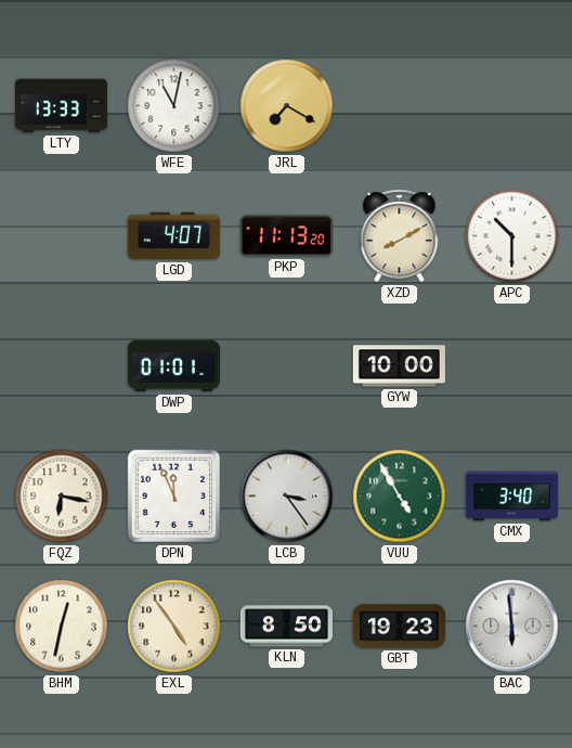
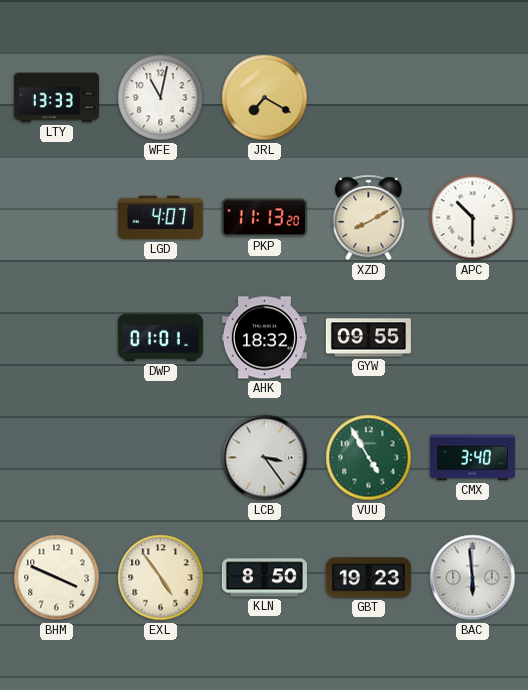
AHK: none -> 18:32 (264, 338)
GYW: 10:00 -> 09:55 (368, 338)
FQZ: 6:17 -> none (62, 496)
DPN: 11:56 -> none (174, 496)
BHM: 12:32 -> 3:49 (57, 578)
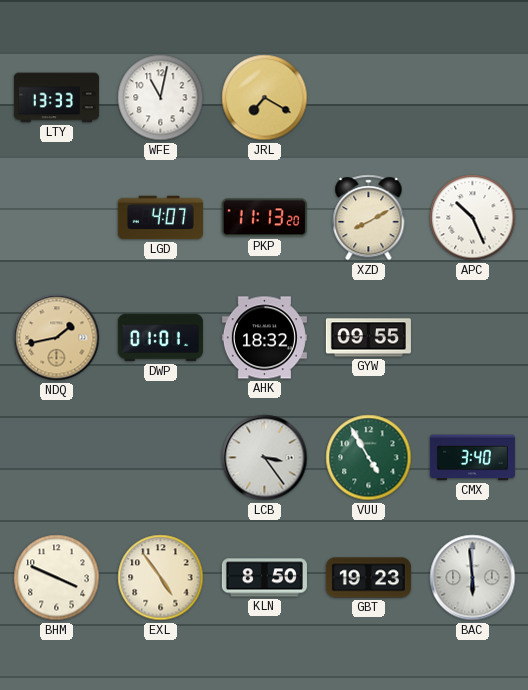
APC: 10:30 -> 10:26 (473, 218)
NDQ: none -> 1:43 (57, 338)
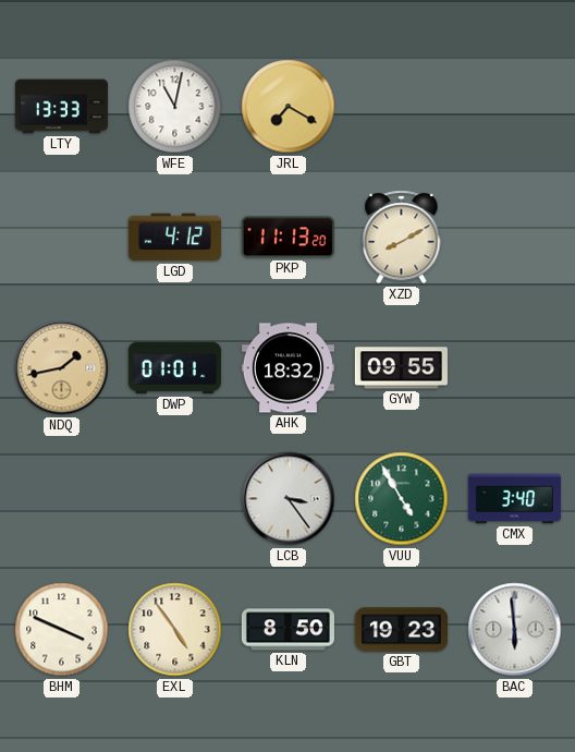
LGD: 4:07 -> 4:12 (174, 238)
APC: 10:26 -> none (473, 218)
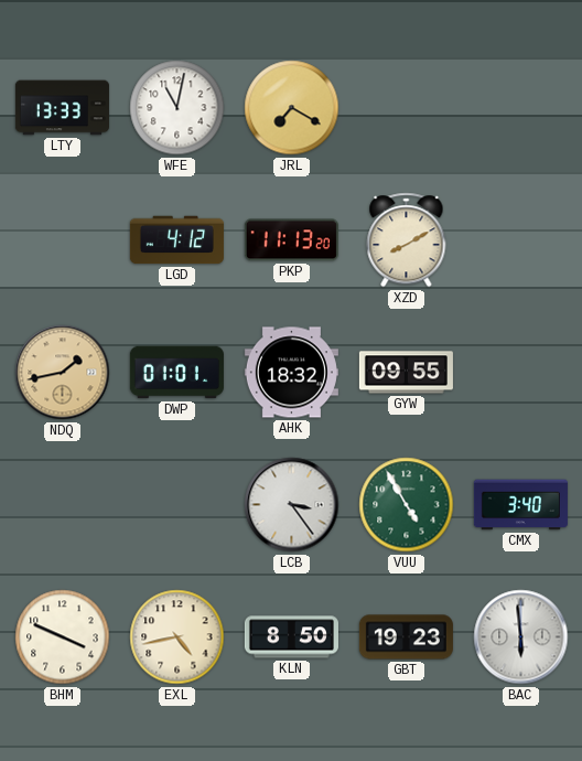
EXL: 4:54 -> 4:43 (177, 637)
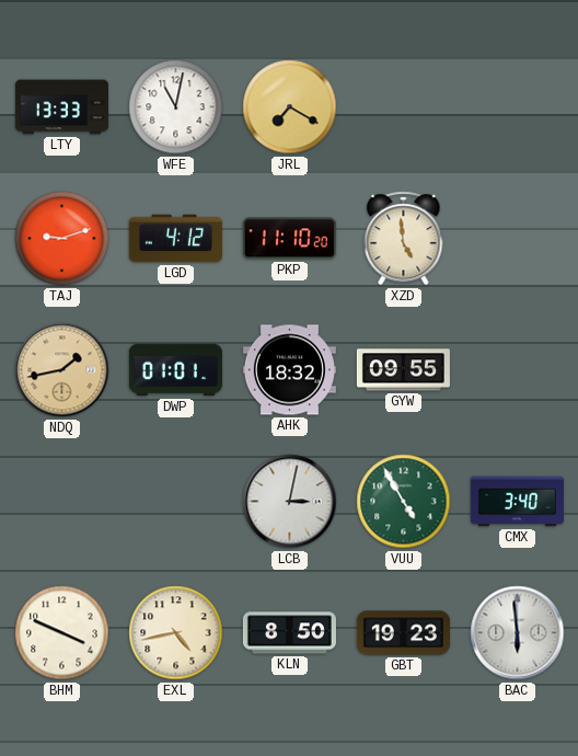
TAJ: none -> 9:12 (62, 239)
PKP: 11:13 -> 11:10 (289, 239)
XZD: 8:10 -> 4:59 (404, 239)
LCB: 3:24 -> 3:02 (290, 502)
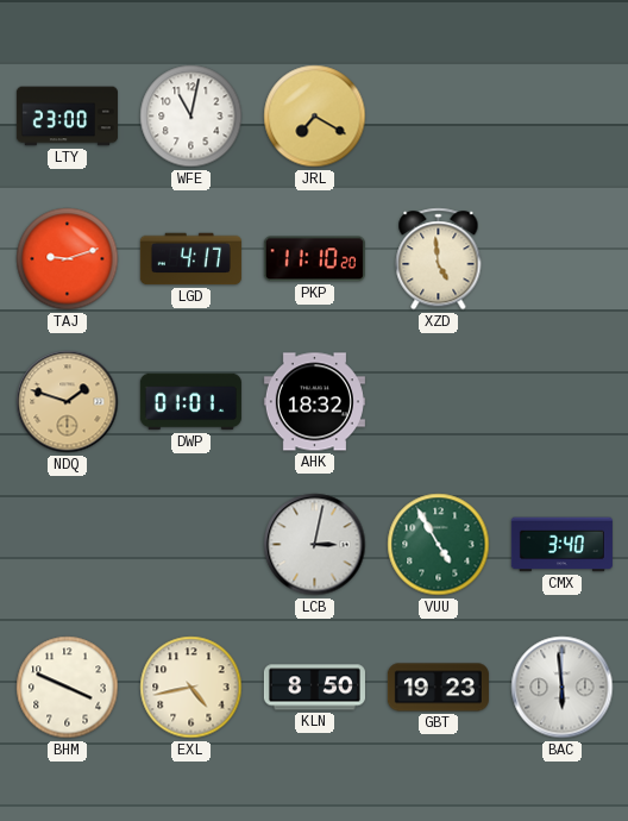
LTY: 13:33 -> 23:00 (67, 117)
LGD: 4:12 -> 4:17 (190, 259)
NDQ: 1:43 -> 1:48 (68, 402)
GYW: 09:55 -> none (403, 370)
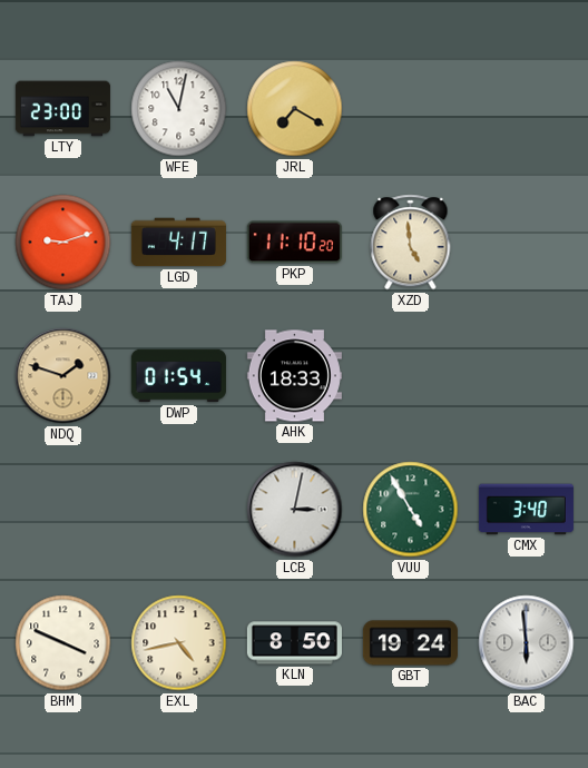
DWP: 01:01 -> 01:54 (178, 376)
AHK: 18:32 -> 18:33 (294, 376)
GBT: 19:23 -> 19:24 (410, 643)
